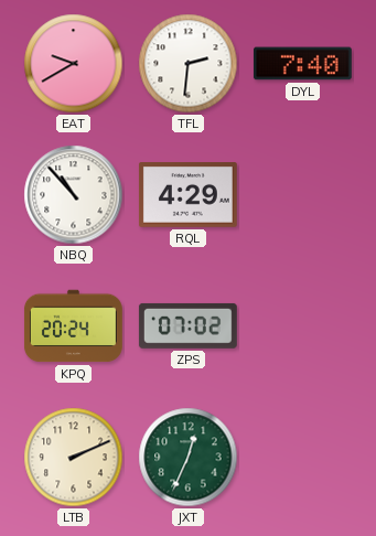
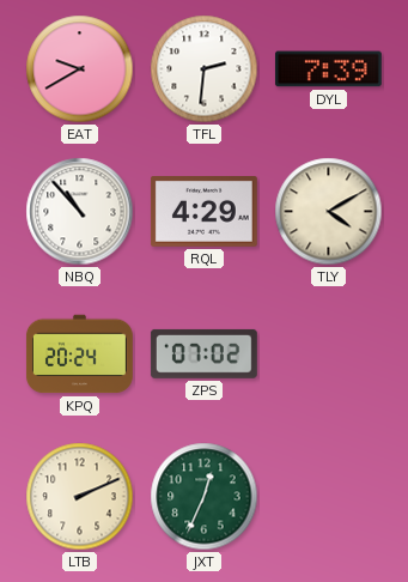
DYL: 7:40 -> 7:39 (328, 69)
TLY: none -> 4:10 (329, 212)
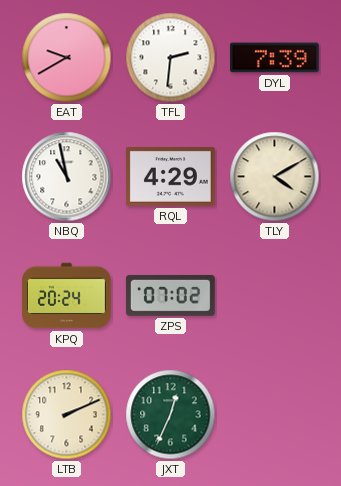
NBQ: 10:53 -> 10:58 (67, 177)
